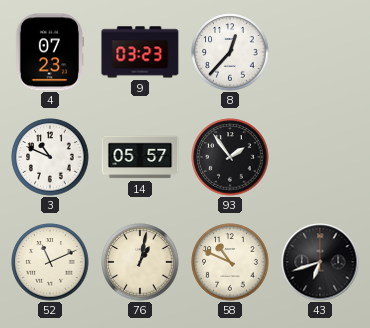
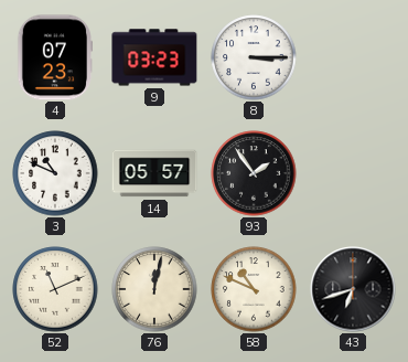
8: 12:37 -> 3:15 (254, 57)
76: 1:02 -> 12:02 (154, 289)
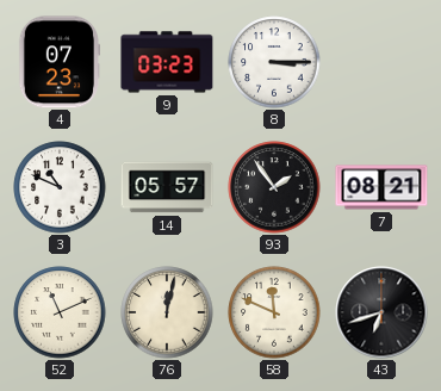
7: none -> 08:21 (381, 187)
58: 10:49 -> 11:49 (274, 312)
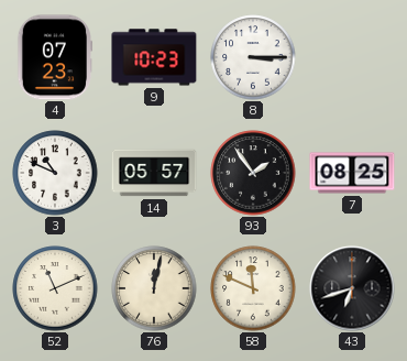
9: 03:23 -> 10:23 (154, 57)
7: 08:21 -> 08:25 (352, 173)
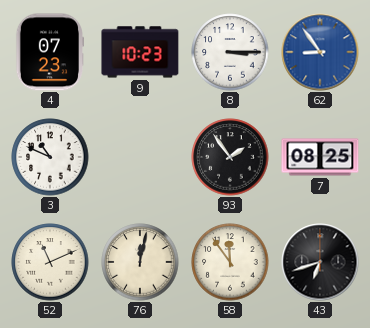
62: none -> 8:54 (320, 52)
14: 05:57 -> none (154, 173)
58: 11:49 -> 11:54 (230, 262)
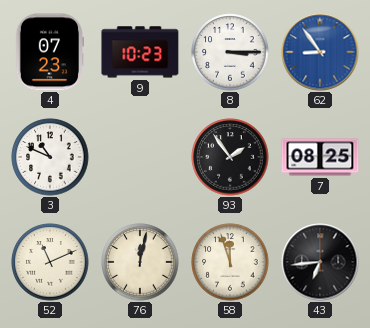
58: 11:54 -> 11:57 (230, 262)
43: 6:42 -> 6:44 (320, 262)
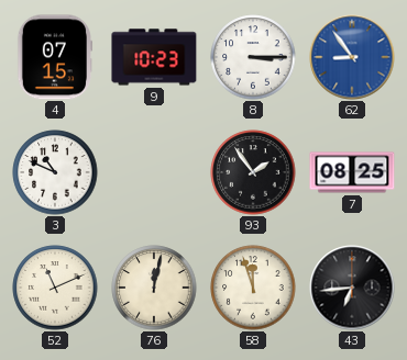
4: 07:23 -> 07:15 (54, 57)
